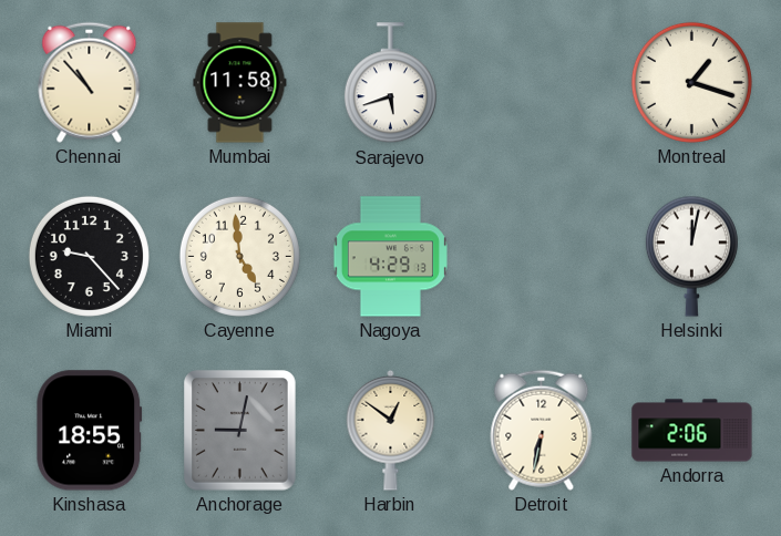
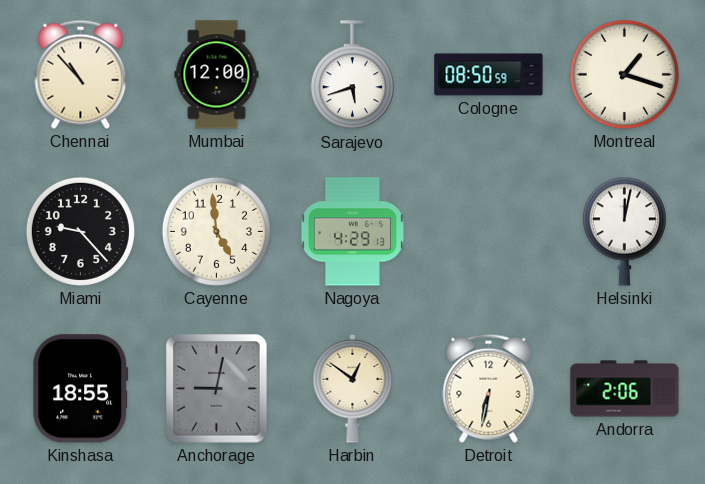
Mumbai: 11:58 -> 12:00 (217, 75)
Cologne: none -> 08:50 (489, 75)
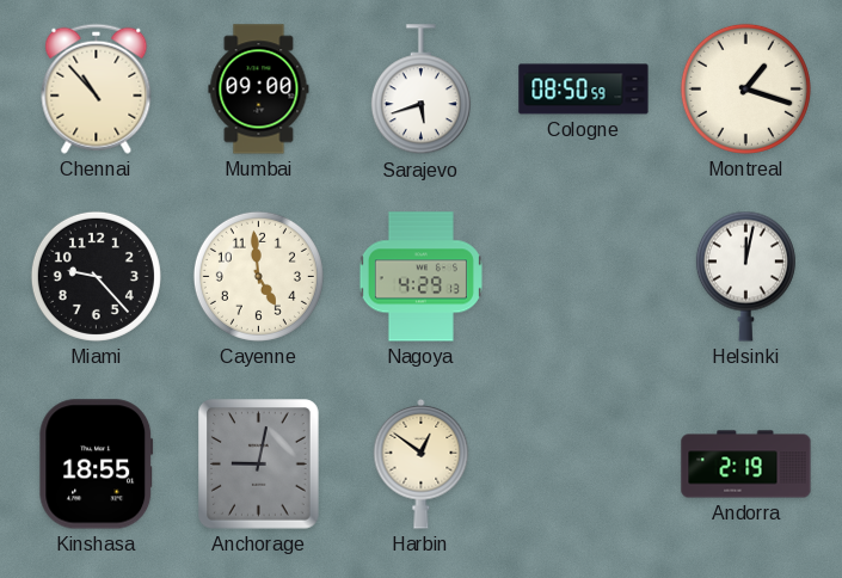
Mumbai: 12:00 -> 09:00 (259, 90)
Detroit: 6:32 -> none (489, 388)
Andorra: 2:06 -> 2:19 (746, 465)
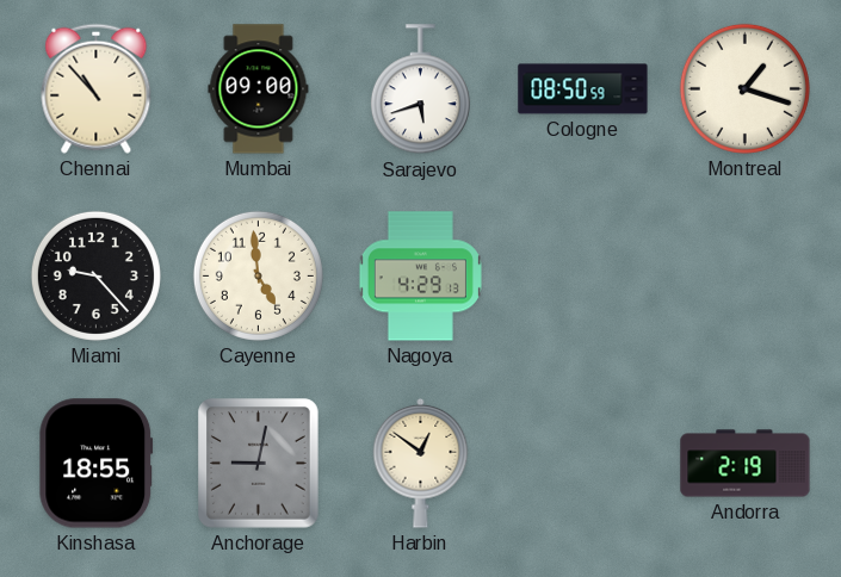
Helsinki: 12:02 -> none (745, 276)
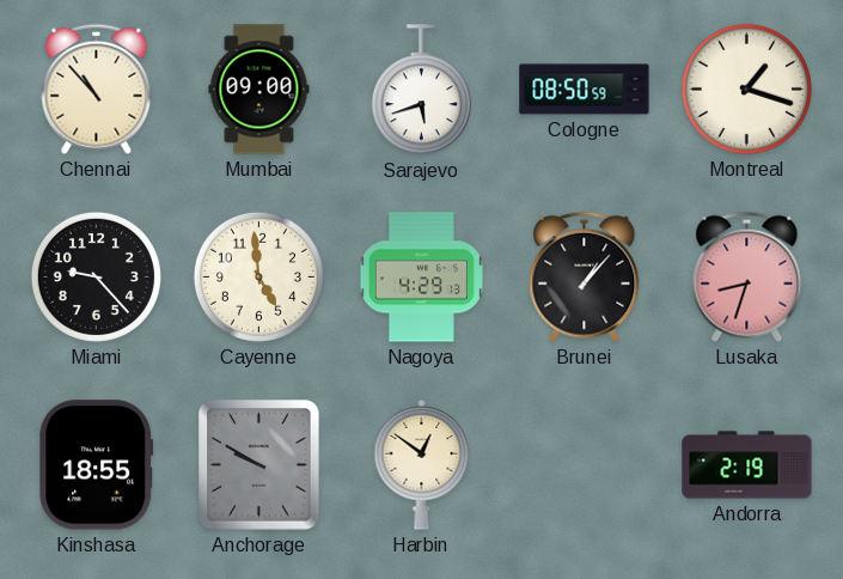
Brunei: none -> 1:07 (585, 276)
Lusaka: none -> 8:33 (747, 276)
Anchorage: 9:02 -> 9:50 (259, 465)
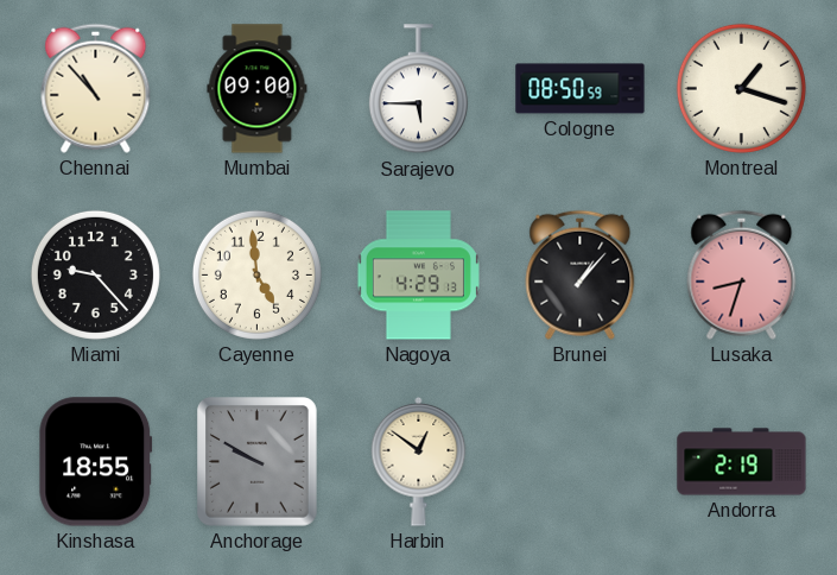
Sarajevo: 5:42 -> 5:45 (418, 89)
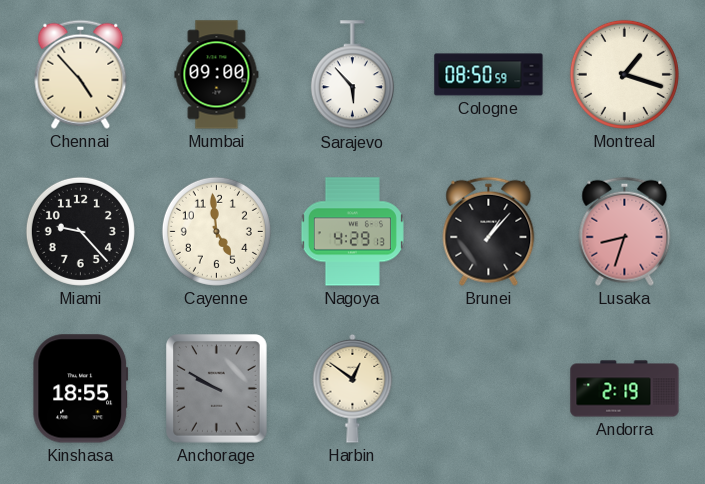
Chennai: 10:53 -> 4:53 (81, 74)
Sarajevo: 5:45 -> 5:53 (352, 75)
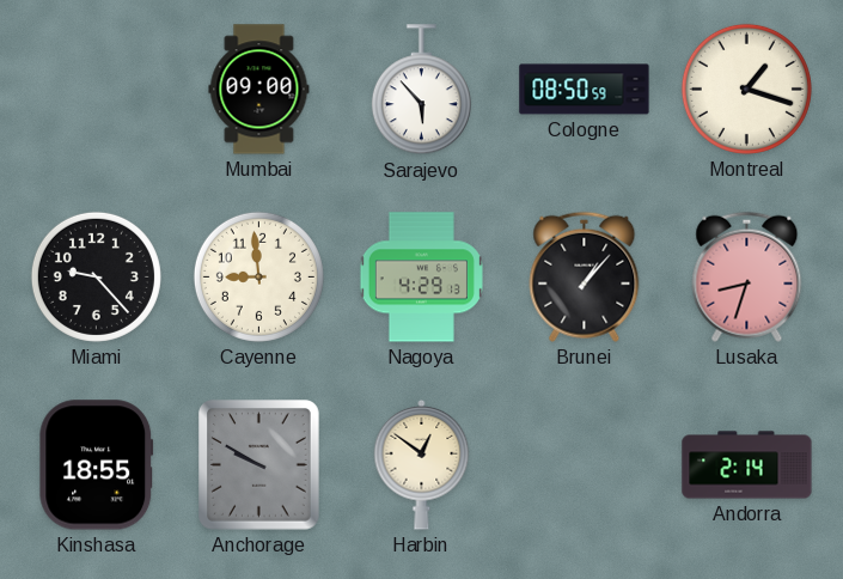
Chennai: 4:53 -> none (81, 74)
Cayenne: 4:59 -> 8:59 (258, 276)
Andorra: 2:19 -> 2:14 (747, 465)
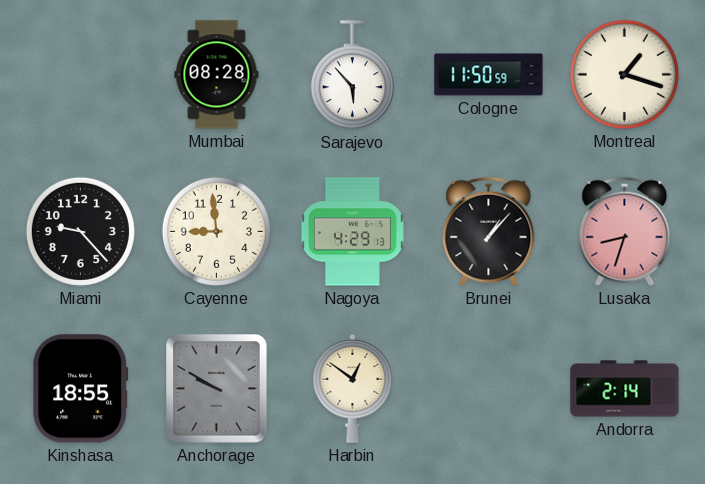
Mumbai: 09:00 -> 08:28 (217, 75)
Cologne: 08:50 -> 11:50 (489, 75)
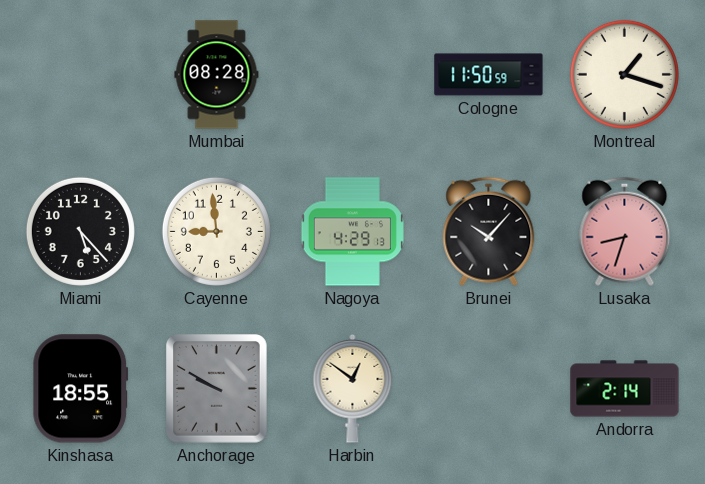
Sarajevo: 5:53 -> none (352, 75)
Miami: 9:23 -> 5:23 (80, 231)
Brunei: 1:07 -> 10:07 (489, 231)
